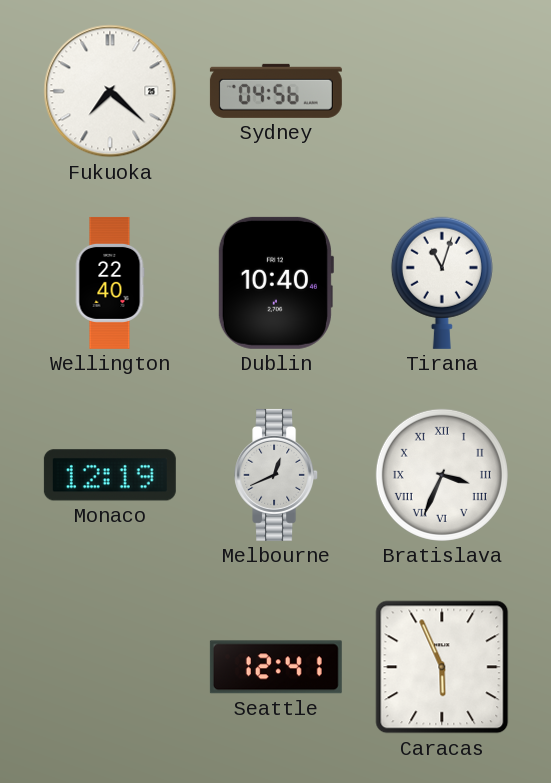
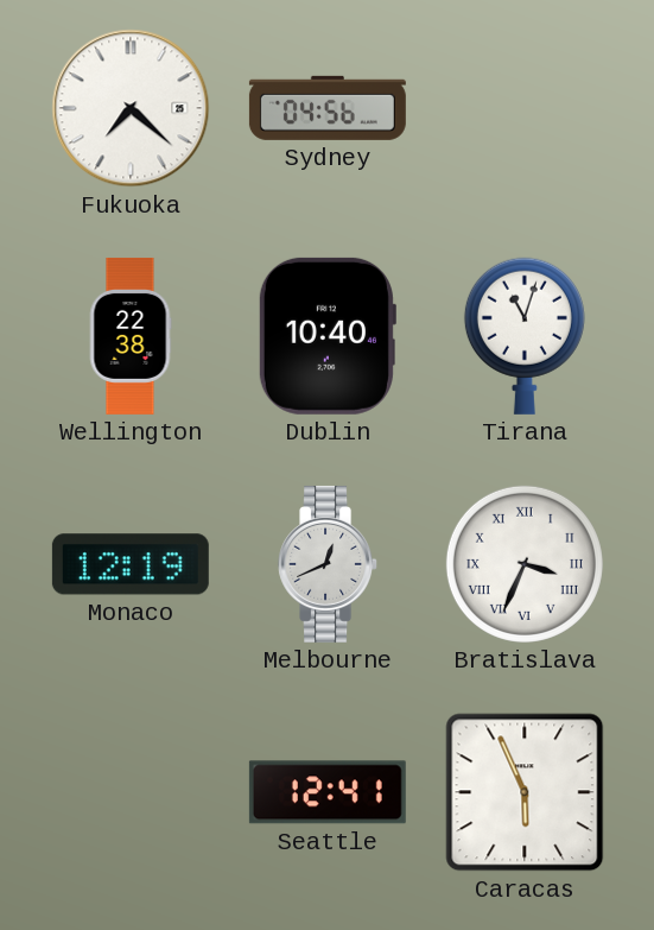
Wellington: 22:40 -> 22:38 (131, 336)
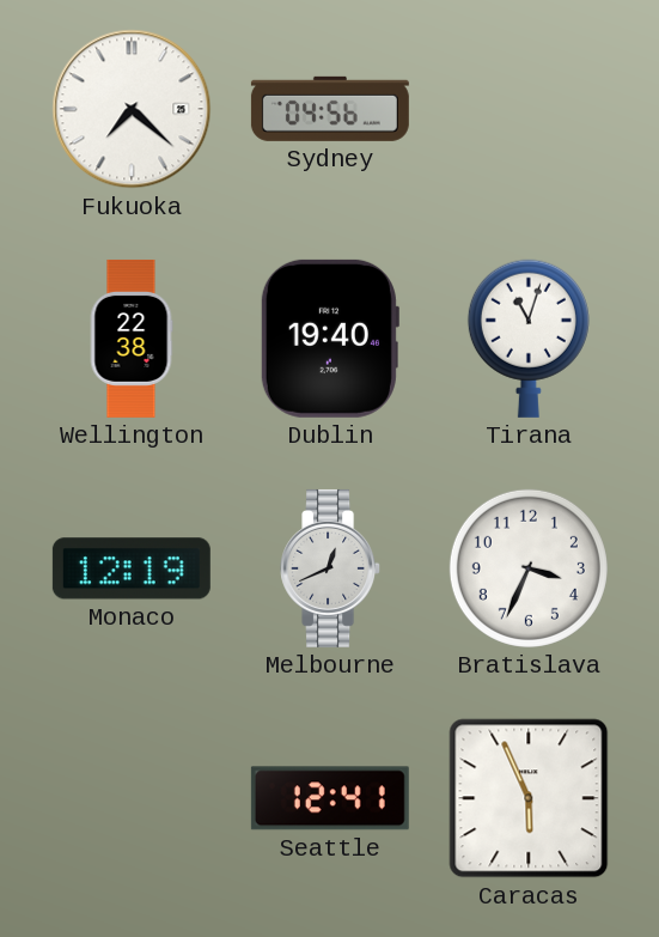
Dublin: 10:40 -> 19:40 (329, 339)
Bratislava numerals: Roman -> Arabic (529, 568)
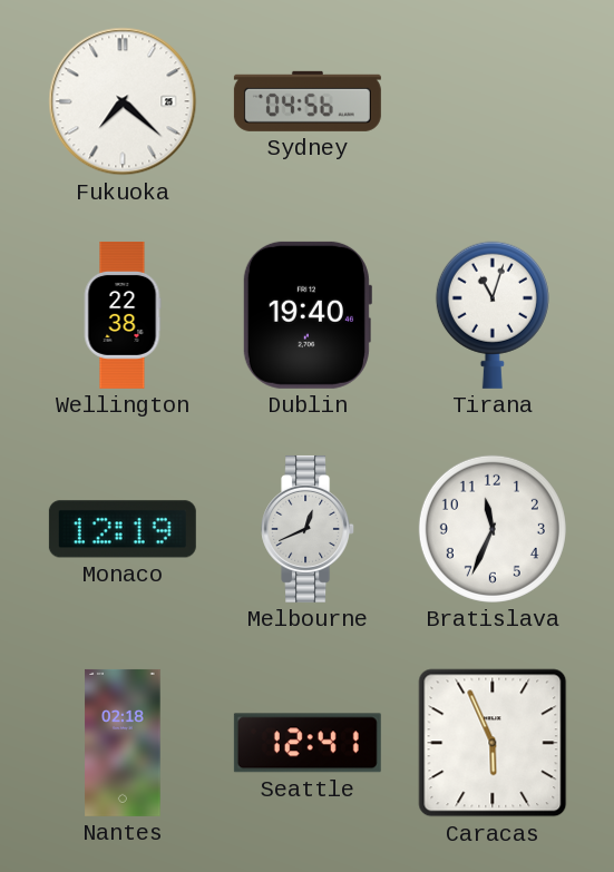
Bratislava: 3:34 -> 11:34 (493, 529)
Nantes: none -> 02:18 (123, 743)
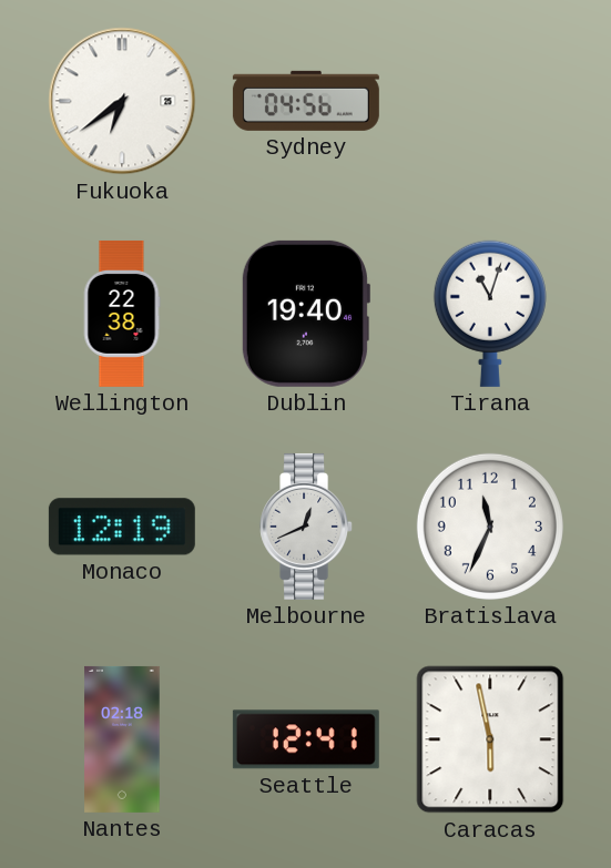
Fukuoka: 7:22 -> 6:39 (122, 101)
Caracas: 5:56 -> 5:58 (490, 739)
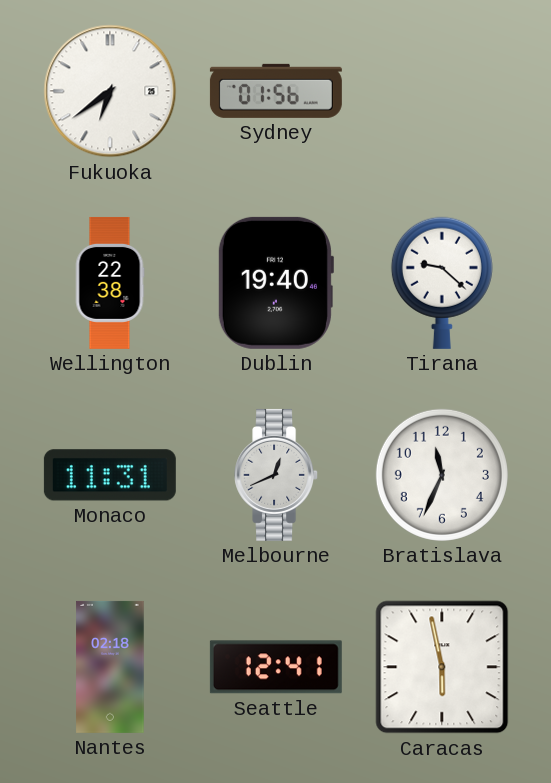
Sydney: 04:56 -> 01:56 (276, 91)
Tirana: 11:03 -> 9:22 (442, 283)
Monaco: 12:19 -> 11:31 (110, 475)
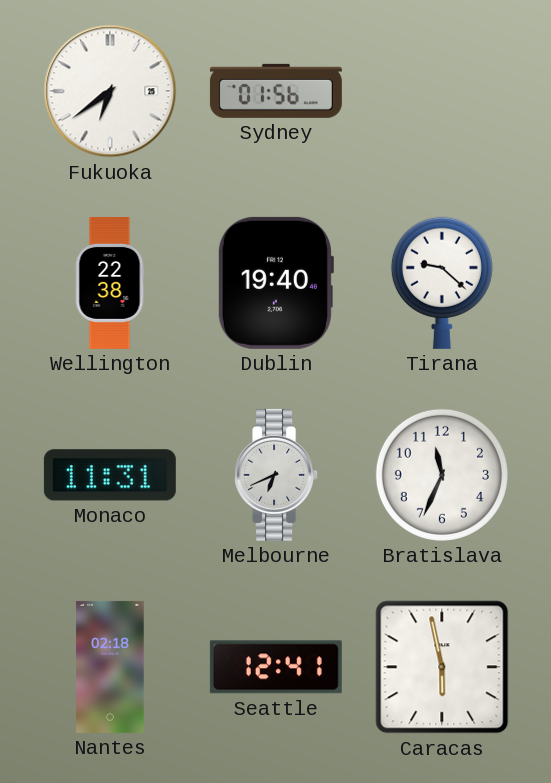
Melbourne: 12:41 -> 6:41 (277, 475)
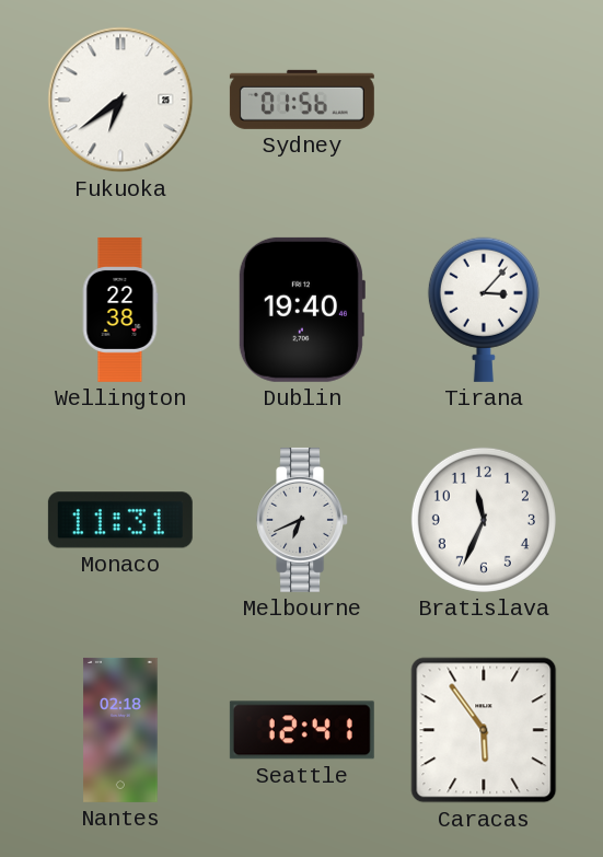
Tirana: 9:22 -> 3:07 (484, 310)
Caracas: 5:58 -> 5:54 (484, 730)
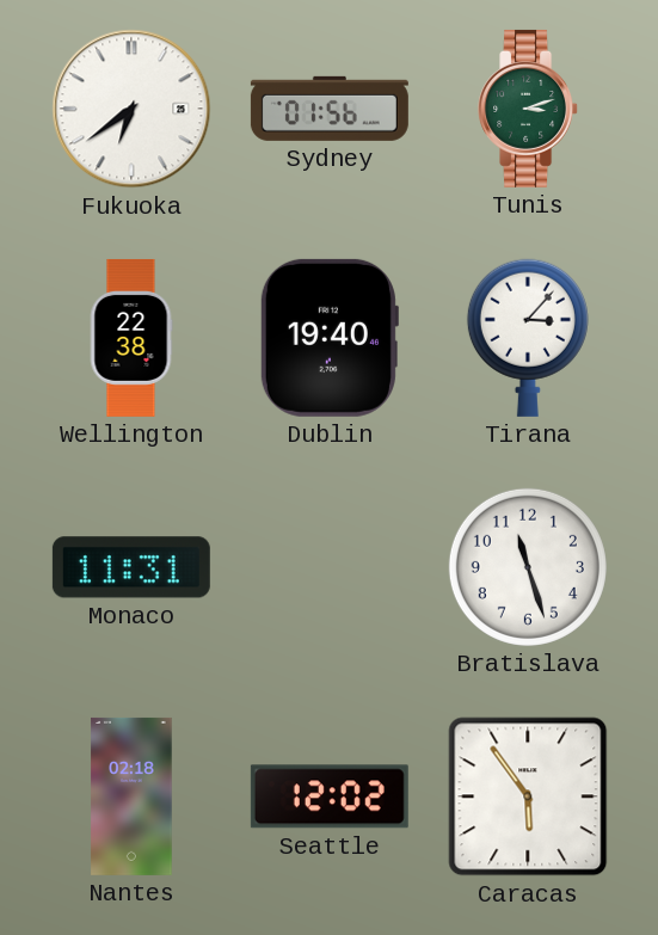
Tunis: none -> 3:12 (529, 109)
Melbourne: 6:41 -> none (303, 520)
Bratislava: 11:34 -> 11:27 (528, 567)
Seattle: 12:41 -> 12:02 (330, 796)
